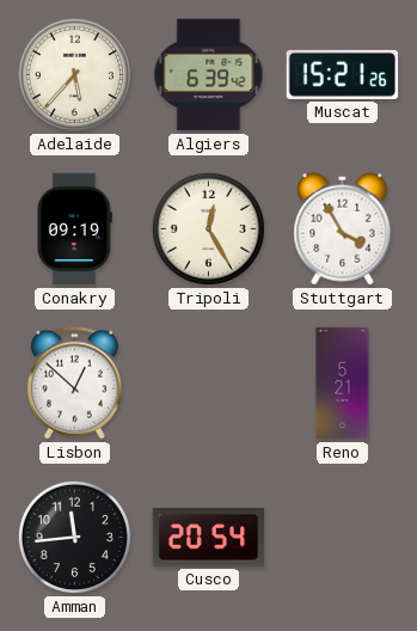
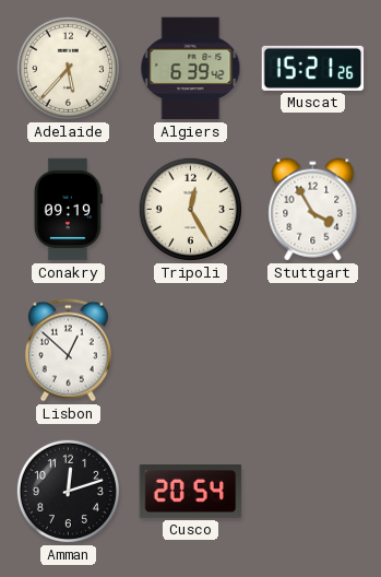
Reno: 5:21 -> none (343, 384)
Amman: 11:44 -> 12:12 (68, 491)
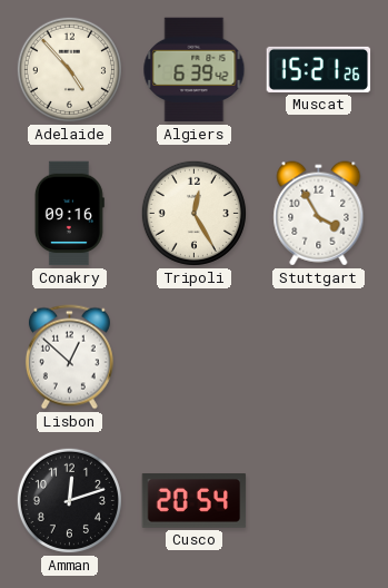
Adelaide: 5:37 -> 4:53 (69, 69)
Conakry: 09:19 -> 09:16 (69, 214)
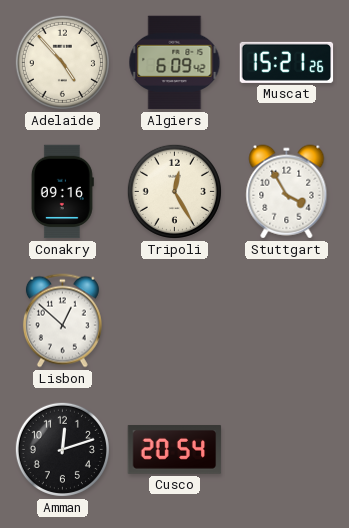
Algiers: 6:39 -> 6:09 (175, 63)
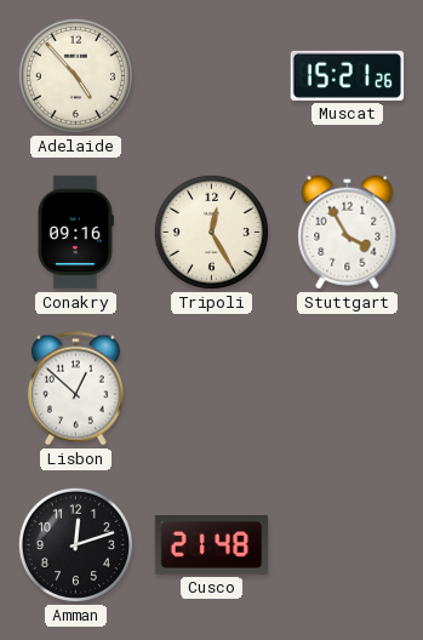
Algiers: 6:09 -> none (175, 63)
Cusco: 20:54 -> 21:48 (212, 544)
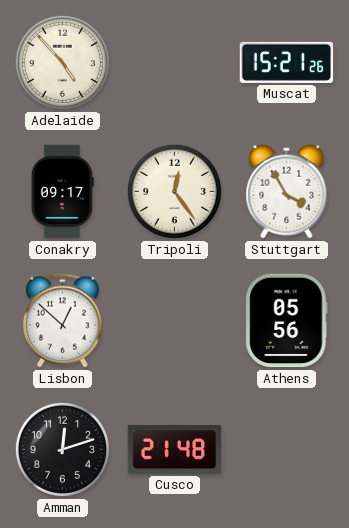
Conakry: 09:16 -> 09:17 (62, 192)
Tripoli: 12:25 -> 12:24 (174, 191)
Athens: none -> 05:56 (287, 321)
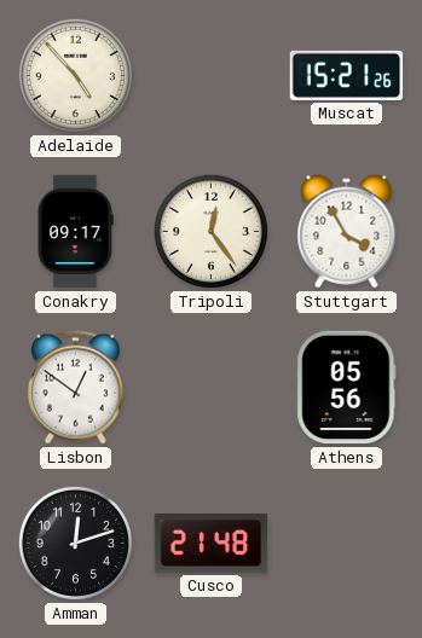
Lisbon: 12:52 -> 12:51 (75, 388)
